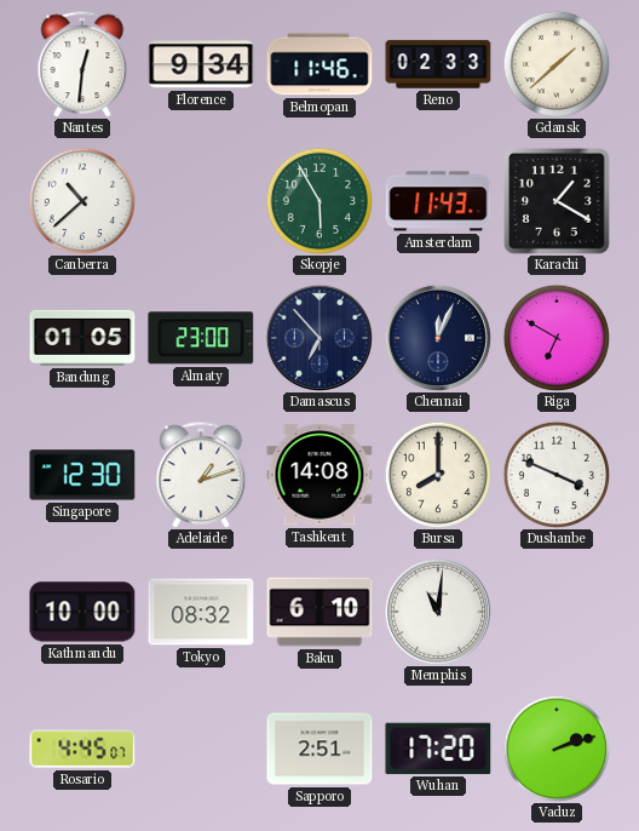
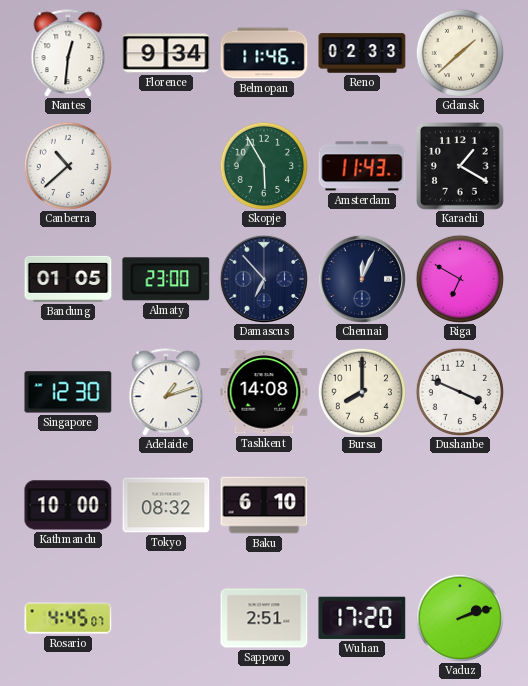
Memphis: 11:01 -> none (438, 612)
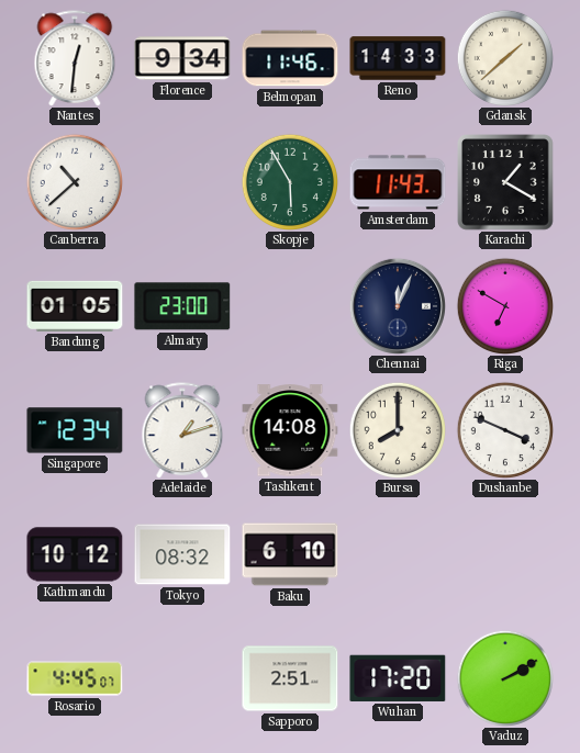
Reno: 02:33 -> 14:33 (398, 58)
Damascus: 6:53 -> none (264, 279)
Singapore: 12:30 -> 12:34 (75, 430)
Kathmandu: 10:00 -> 10:12 (75, 554)
Vaduz: 2:12 -> 2:10 (504, 677)
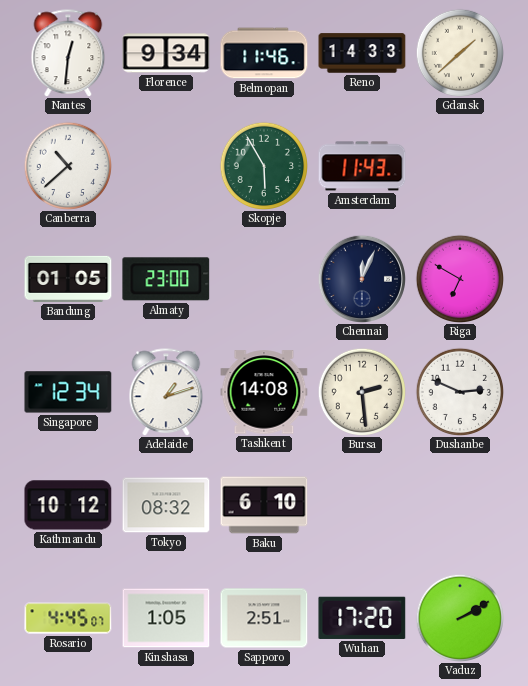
Karachi: 1:20 -> none (506, 183)
Bursa: 8:00 -> 2:29 (361, 391)
Dushanbe: 3:49 -> 2:49 (459, 391)
Kinshasa: none -> 1:05 (166, 618)
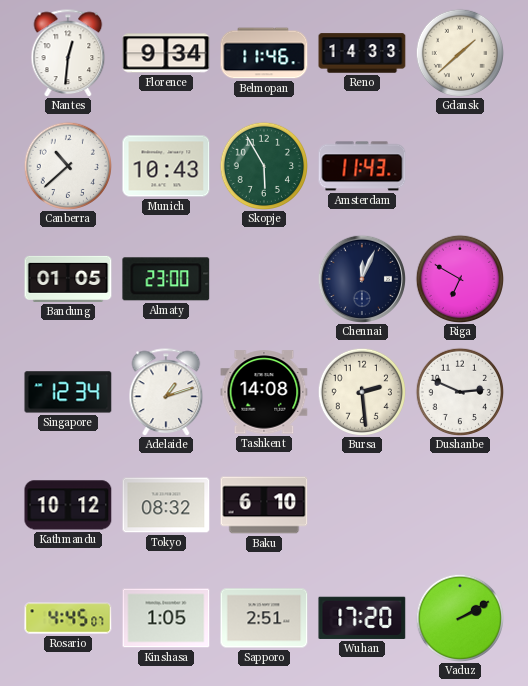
Munich: none -> 10:43 (166, 166)
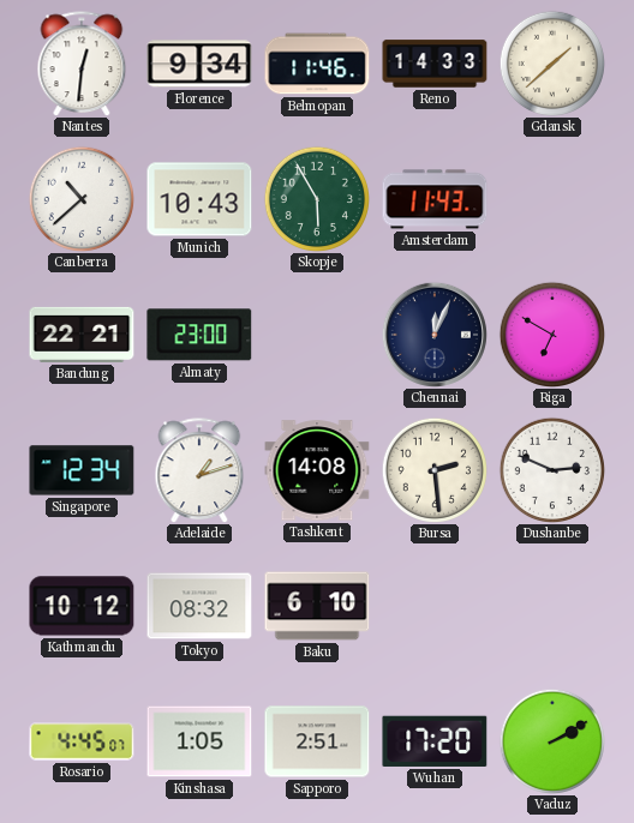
Bandung: 01:05 -> 22:21 (82, 335)
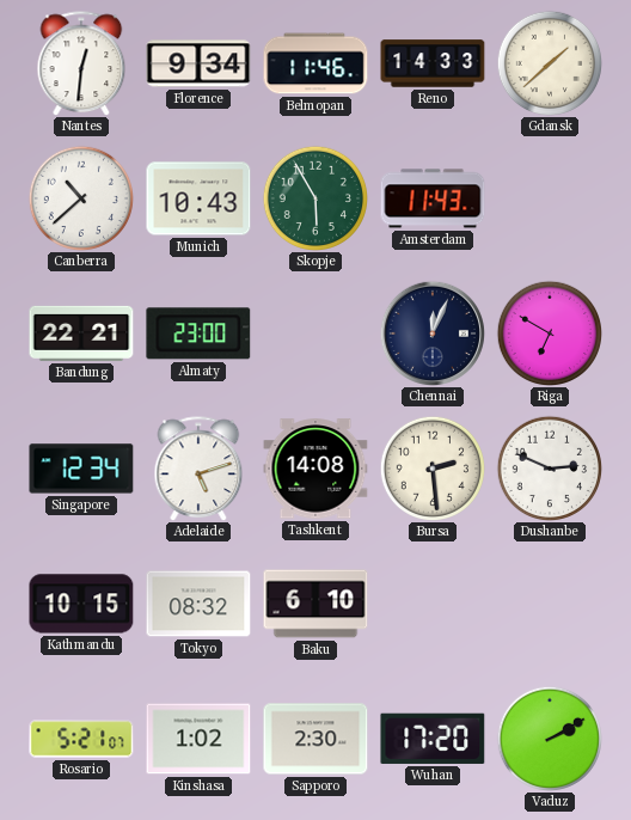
Adelaide: 1:12 -> 5:12 (198, 469)
Kathmandu: 10:12 -> 10:15 (81, 604)
Rosario: 4:45 -> 5:21 (81, 739)
Kinshasa: 1:05 -> 1:02 (198, 739)
Sapporo: 2:51 -> 2:30 (315, 739)
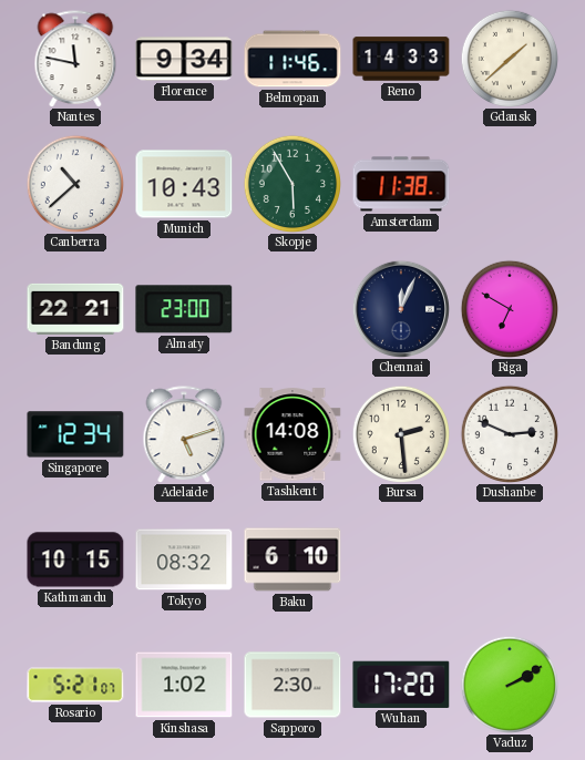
Nantes: 12:31 -> 11:47 (75, 59)
Amsterdam: 11:43 -> 11:38 (401, 184)
